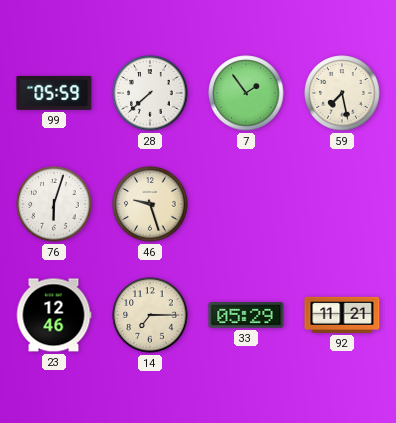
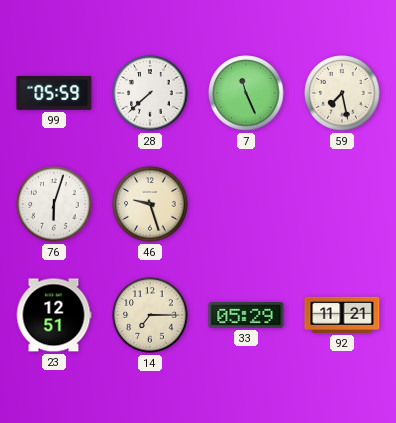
7: 1:54 -> 11:26 (246, 93)
23: 12:46 -> 12:51 (54, 315)
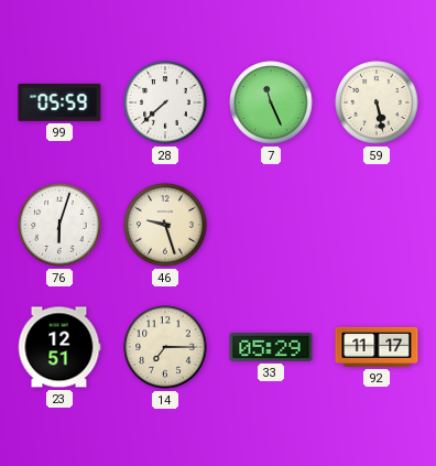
59: 7:28 -> 5:28 (377, 102)
92: 11:21 -> 11:17 (377, 347)
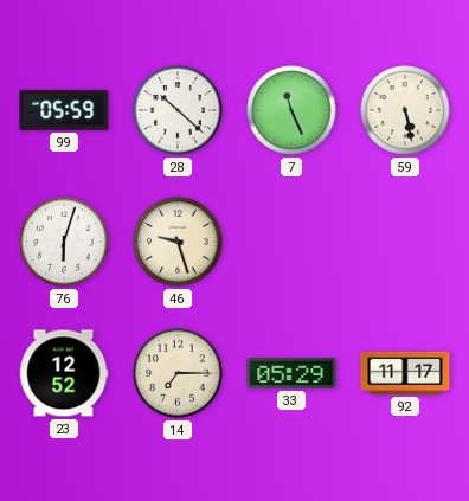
28: 7:38 -> 10:22 (178, 110)
23: 12:51 -> 12:52 (64, 373)
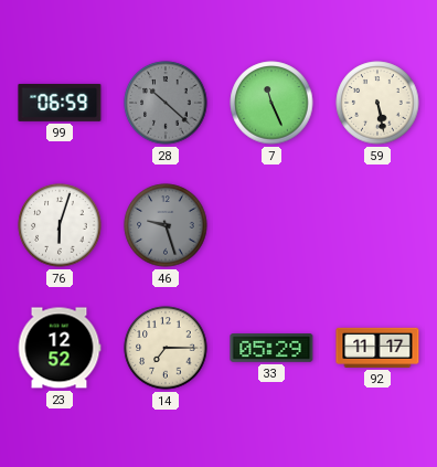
99: 05:59 -> 06:59 (60, 103)
28 dial: white -> grey (166, 103)
46 dial: cream -> grey (166, 225)
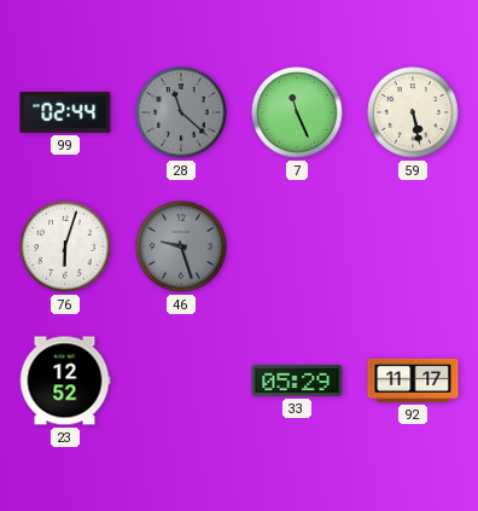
99: 06:59 -> 02:44 (65, 112)
28: 10:22 -> 11:22 (181, 112)
14: 7:15 -> none (166, 348)
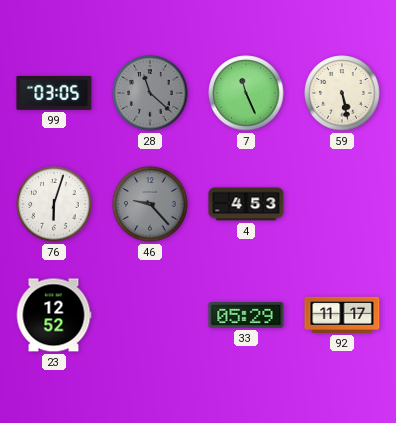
99: 02:44 -> 03:05 (54, 93)
46: 9:27 -> 9:23 (150, 204)
4: none -> 4:53 (246, 204)
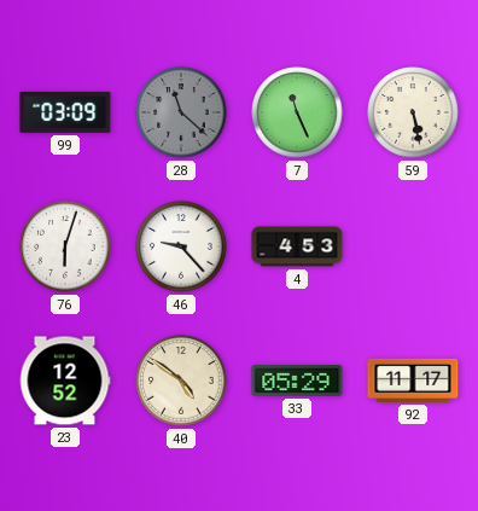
99: 03:05 -> 03:09 (65, 112)
46 dial: grey -> white (181, 246)
40: none -> 4:51 (181, 381)
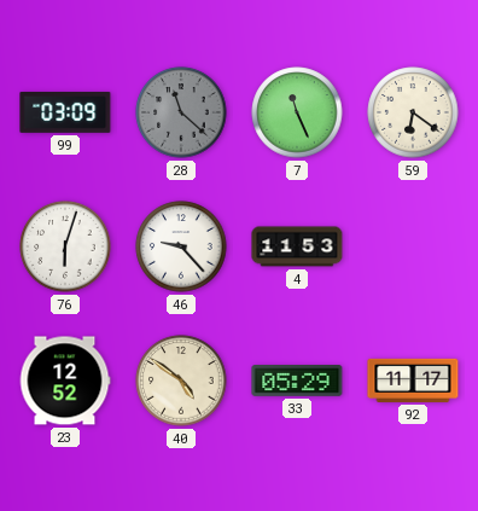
59: 5:28 -> 6:21 (413, 112)
4: 4:53 -> 11:53 (297, 246)
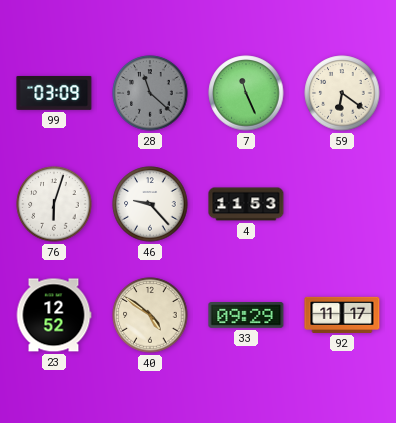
33: 05:29 -> 09:29 (246, 316)
